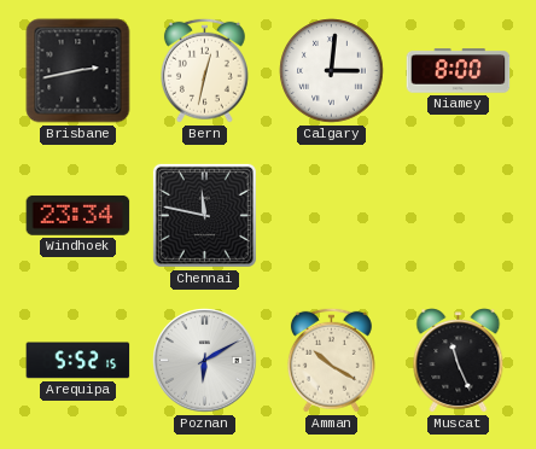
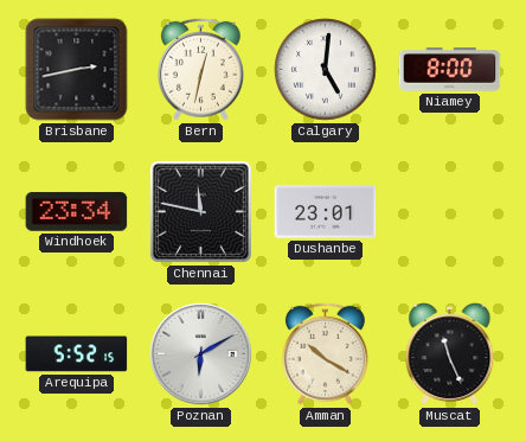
Calgary: 3:01 -> 5:01 (326, 70)
Dushanbe: none -> 23:01 (326, 212)
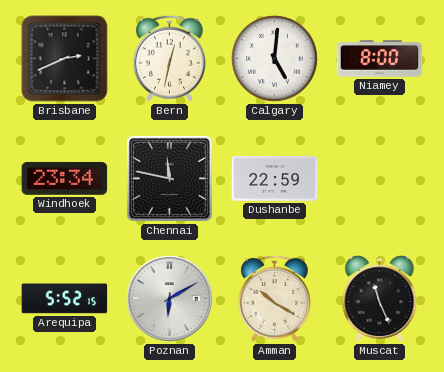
Brisbane: 2:43 -> 2:41 (65, 59)
Dushanbe: 23:01 -> 22:59 (275, 179)
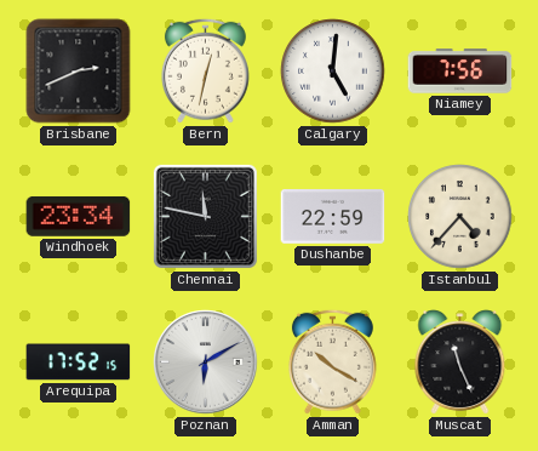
Niamey: 8:00 -> 7:56 (460, 72)
Istanbul: none -> 4:37 (460, 217)
Arequipa: 5:52 -> 17:52 (79, 362)
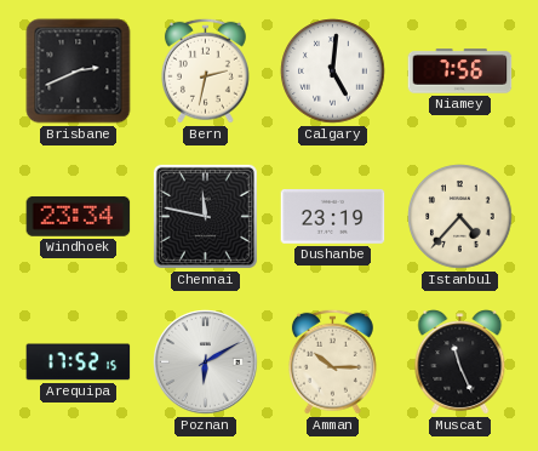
Bern: 12:32 -> 2:32 (205, 70)
Dushanbe: 22:59 -> 23:19 (333, 217)
Amman: 10:20 -> 10:15 (332, 361)
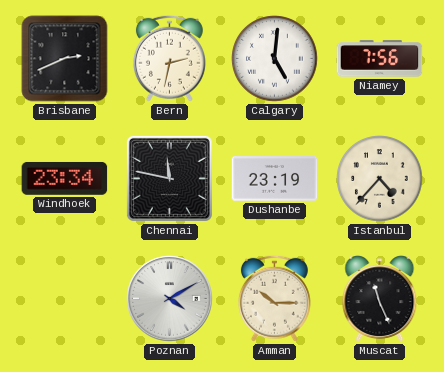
Arequipa: 17:52 -> none (79, 362)
Poznan: 6:10 -> 4:10 (170, 299)
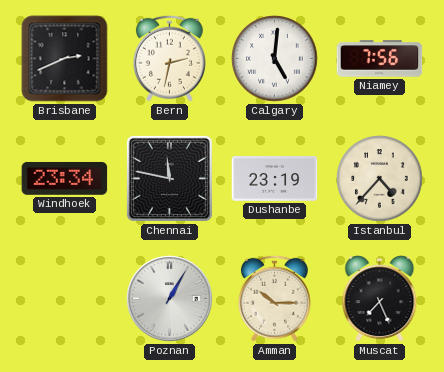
Poznan: 4:10 -> 1:05 (170, 299)
Muscat: 11:26 -> 7:26 (380, 299)
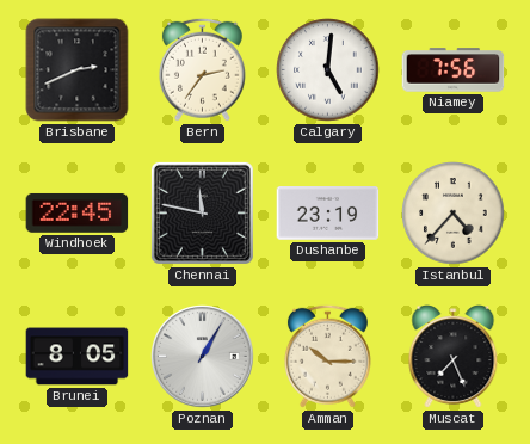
Bern: 2:32 -> 2:36 (202, 69)
Windhoek: 23:34 -> 22:45 (78, 214)
Brunei: none -> 8:05 (78, 357)
